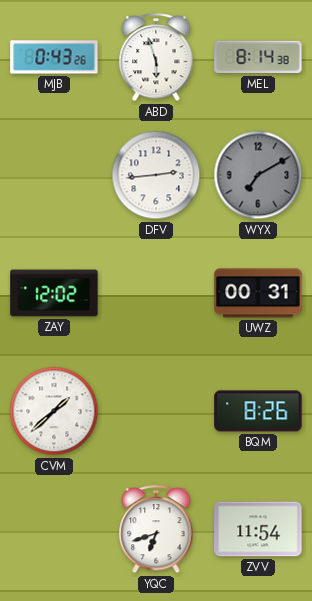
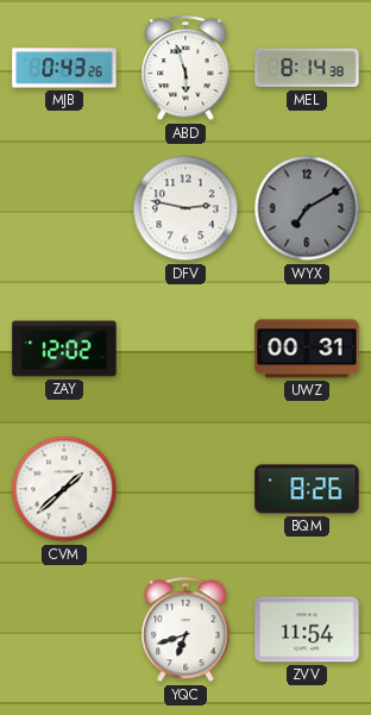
DFV: 2:44 -> 2:47 (185, 208)
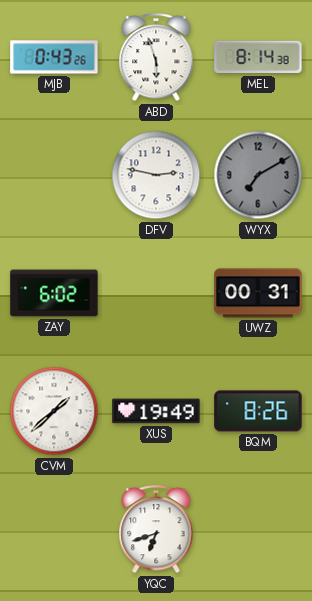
ZAY: 12:02 -> 6:02 (54, 293)
XUS: none -> 19:49 (156, 411)
ZVV: 11:54 -> none (307, 629)
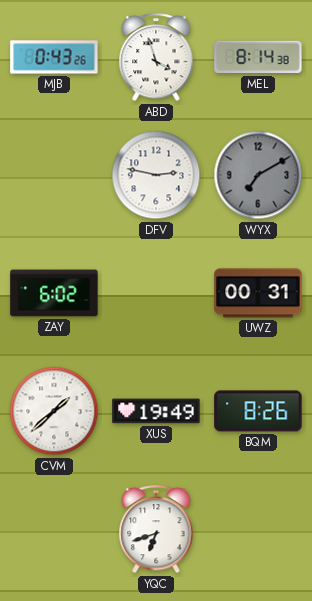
ABD: 5:57 -> 3:57 (156, 58)
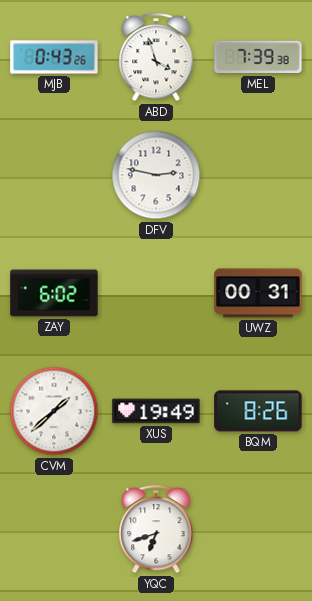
MEL: 8:14 -> 7:39 (258, 57)
WYX: 7:10 -> none (258, 175)
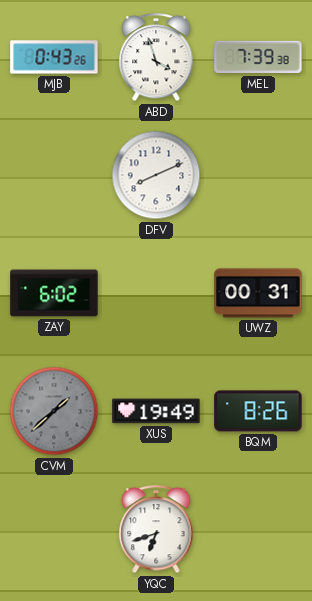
DFV: 2:47 -> 8:11 (156, 175)
CVM dial: white -> grey (54, 411)
